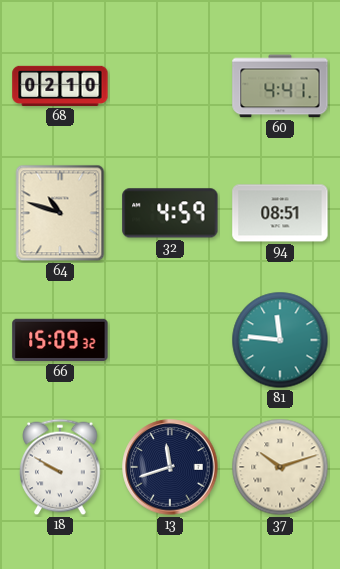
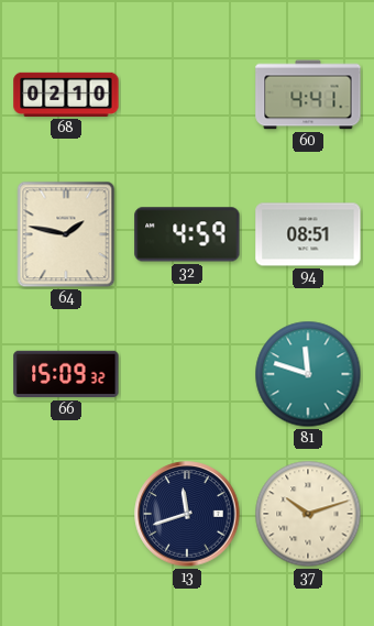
64: 10:48 -> 1:47 (66, 234)
81: 11:46 -> 11:48 (308, 374)
18: 9:50 -> none (60, 467)
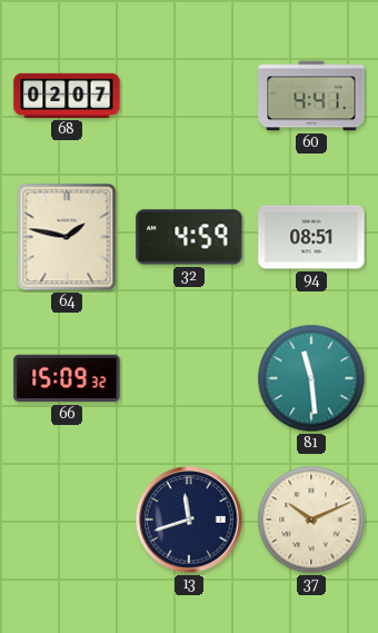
68: 02:10 -> 02:07 (67, 96)
81: 11:48 -> 11:29 (311, 378)
37: 10:12 -> 10:11 (311, 520)
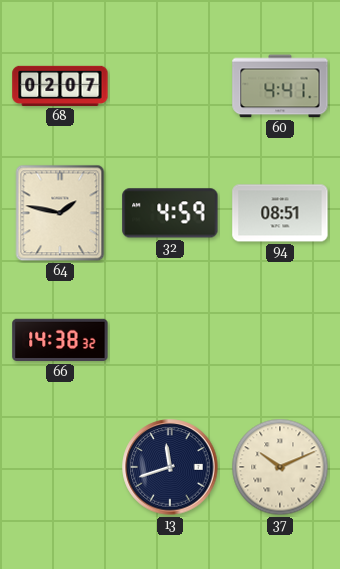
66: 15:09 -> 14:38 (60, 340)
81: 11:29 -> none (311, 378)
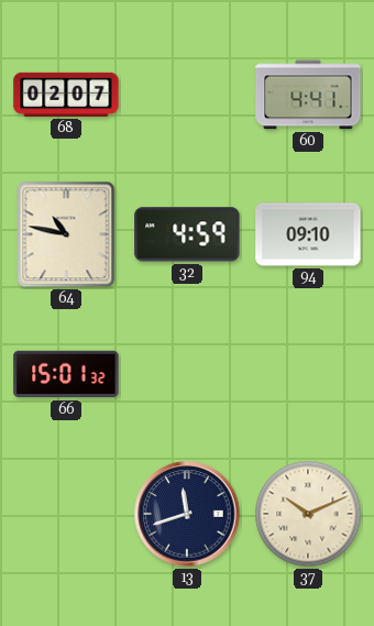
64: 1:47 -> 10:47 (66, 234)
94: 08:51 -> 09:10 (308, 234)
66: 14:38 -> 15:01 (66, 374)
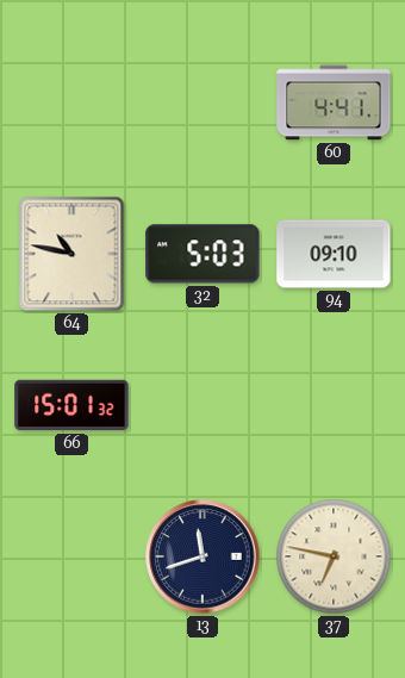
68: 02:07 -> none (66, 95)
32: 4:59 -> 5:03 (202, 254)
37: 10:11 -> 6:47 (334, 556)
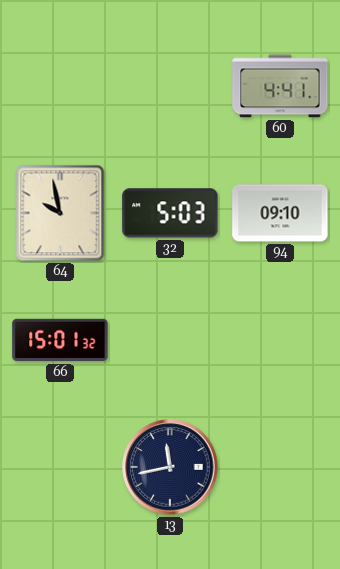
64: 10:47 -> 9:58 (60, 213)
13: 11:42 -> 11:43 (170, 467)
37: 6:47 -> none (334, 556)
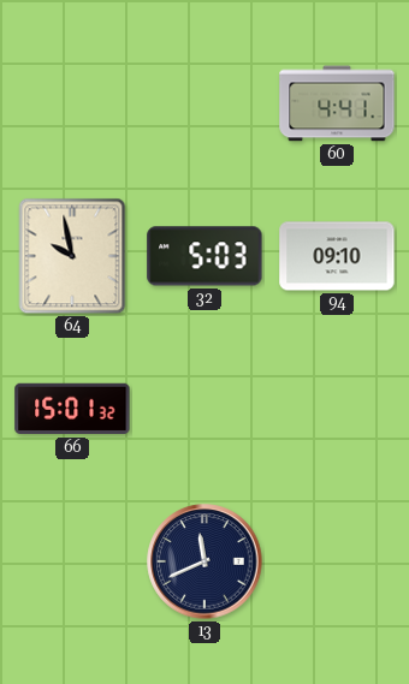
13: 11:43 -> 11:41 (204, 561)
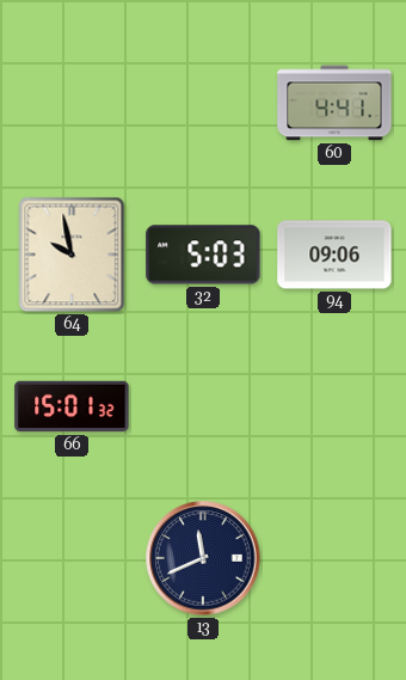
94: 09:10 -> 09:06 (334, 255)
